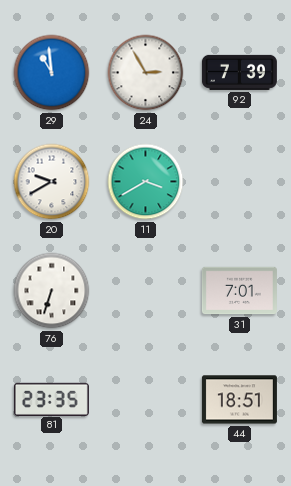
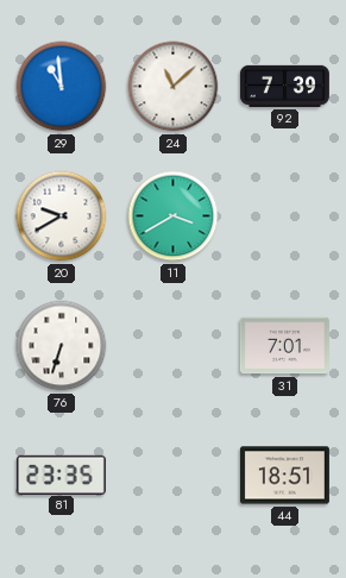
24: 2:55 -> 11:08 (174, 87)
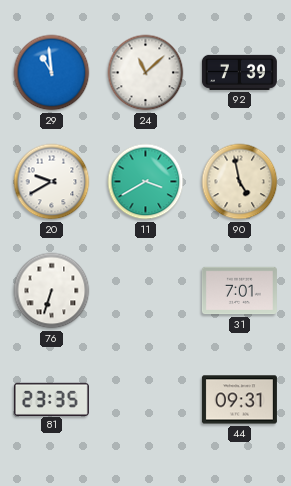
90: none -> 4:58 (240, 182)
44: 18:51 -> 09:31 (239, 400)
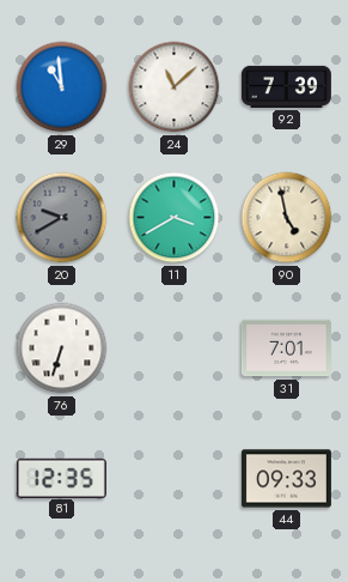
20 dial: white -> grey (62, 218)
81: 23:35 -> 12:35 (61, 478)
44: 09:31 -> 09:33 (286, 479)
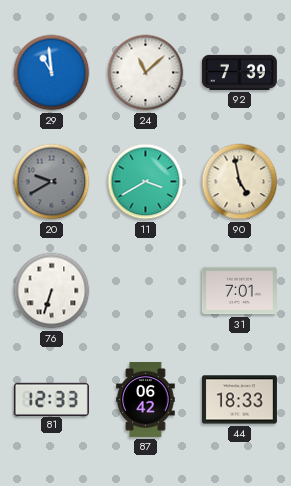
81: 12:35 -> 12:33 (51, 399)
87: none -> 06:42 (146, 399)
44: 09:33 -> 18:33 (239, 400)
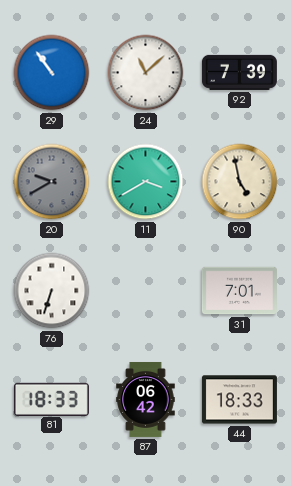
29: 10:59 -> 10:54 (52, 73)
81: 12:33 -> 18:33 (51, 399)
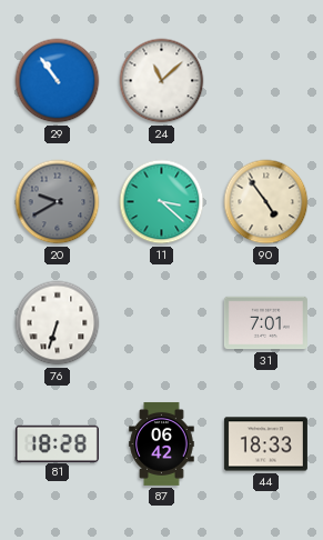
92: 7:39 -> none (239, 72)
11: 3:40 -> 3:22 (162, 202)
90: 4:58 -> 4:54 (266, 202)
81: 18:33 -> 18:28 (57, 443)
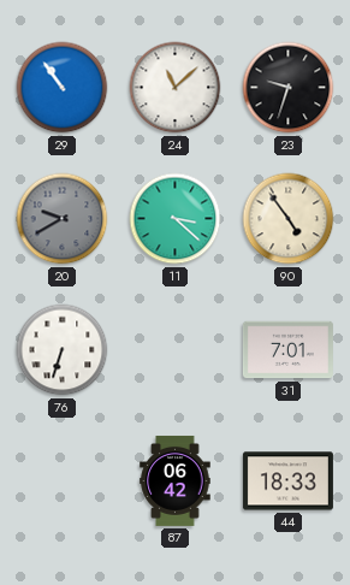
23: none -> 9:33 (289, 88)
81: 18:28 -> none (57, 443)
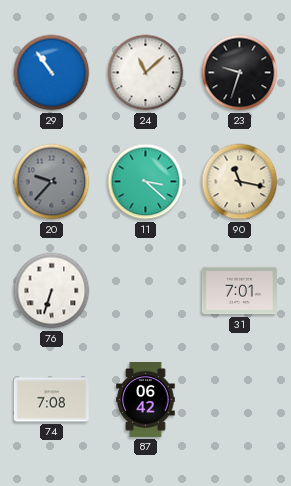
20: 9:40 -> 9:37 (52, 182)
90: 4:54 -> 11:17 (240, 182)
74: none -> 7:08 (51, 400)
44: 18:33 -> none (287, 481)
